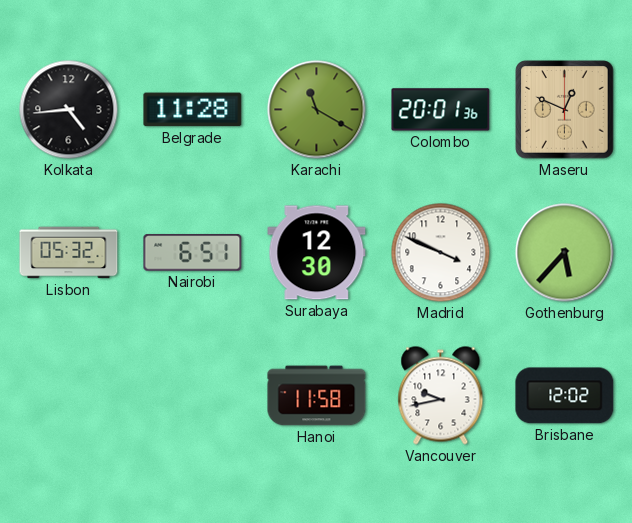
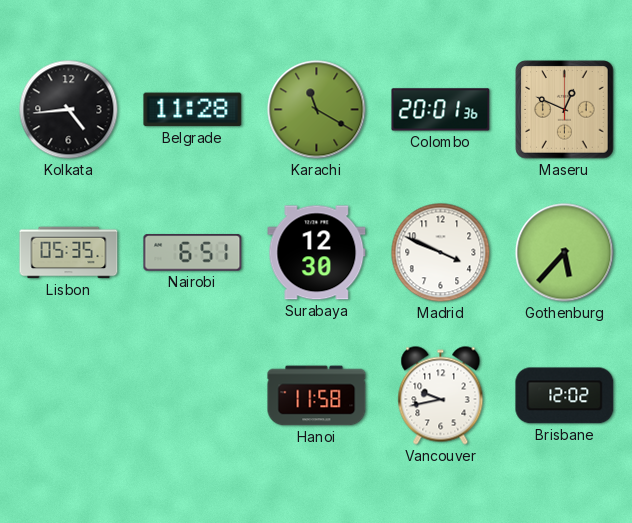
Lisbon: 05:32 -> 05:35 (69, 253)
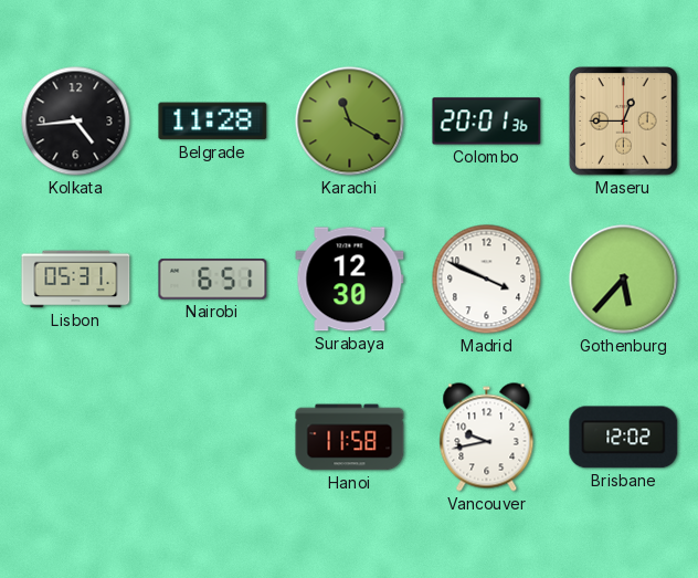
Maseru: 12:49 -> 12:45 (624, 122)
Lisbon: 05:35 -> 05:31 (76, 280)
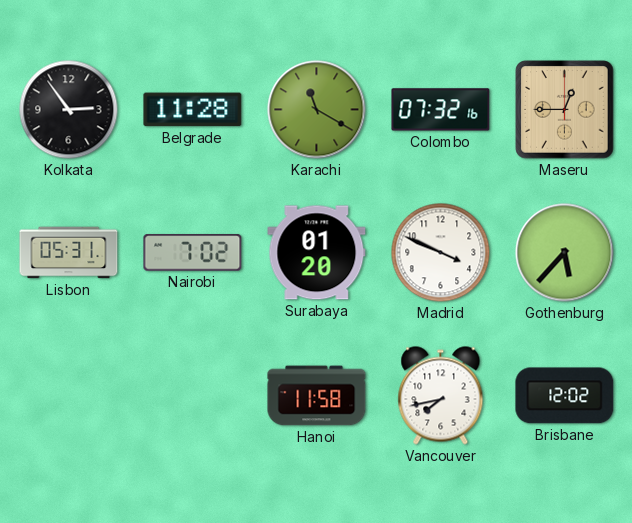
Kolkata: 4:44 -> 2:54 (69, 110)
Colombo: 20:01 -> 07:32 (441, 110)
Nairobi: 6:51 -> 7:02 (193, 253)
Surabaya: 12:30 -> 01:20 (317, 253)
Vancouver: 9:43 -> 7:43 (441, 396)
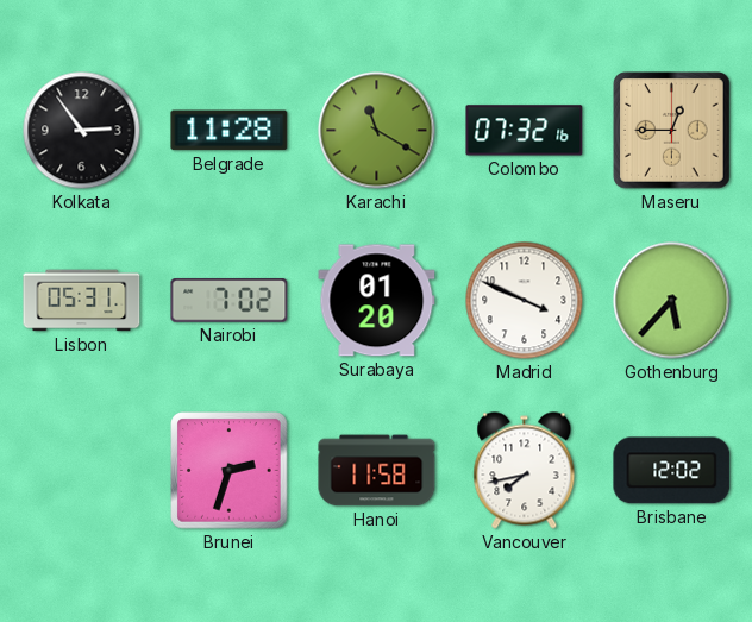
Brunei: none -> 2:33 (230, 471)
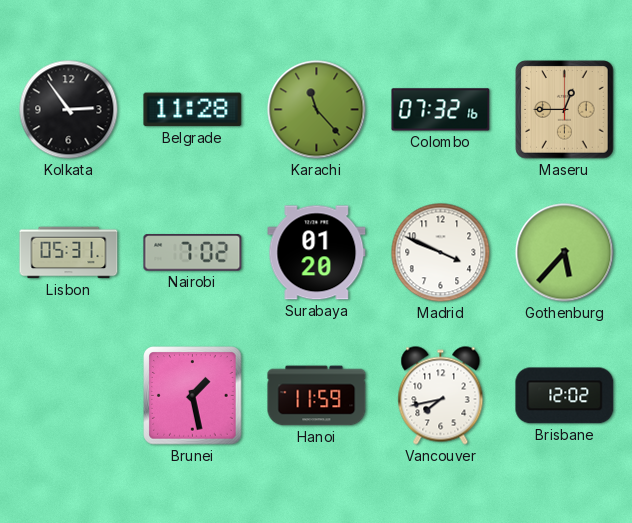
Karachi: 11:20 -> 11:23 (317, 110)
Brunei: 2:33 -> 1:28 (193, 396)
Hanoi: 11:58 -> 11:59 (317, 396)
